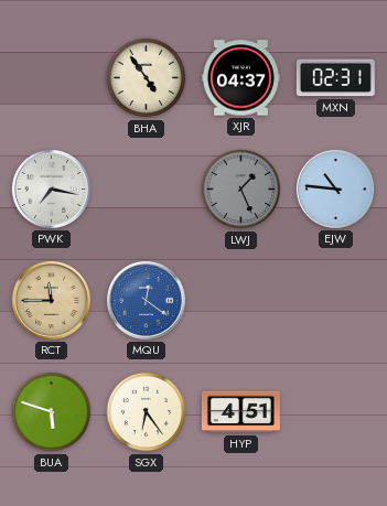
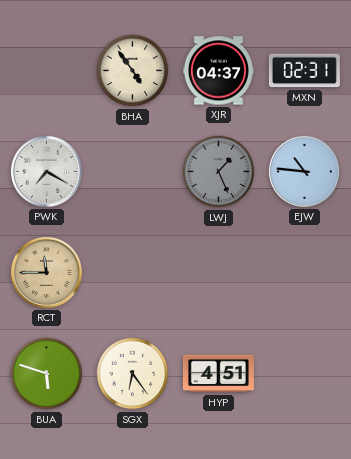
PWK: 7:17 -> 7:20 (46, 171)
MQU: 12:21 -> none (146, 300)
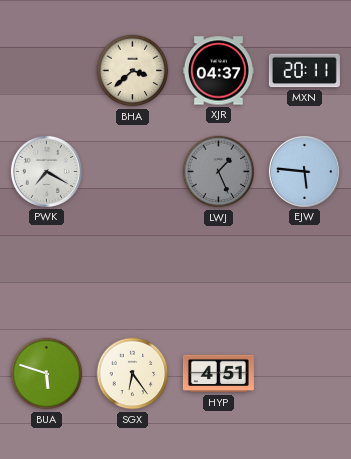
BHA: 4:54 -> 3:38 (133, 71)
MXN: 02:31 -> 20:11 (304, 71)
EJW: 10:46 -> 5:46 (304, 171)
RCT: 11:45 -> none (46, 272)
